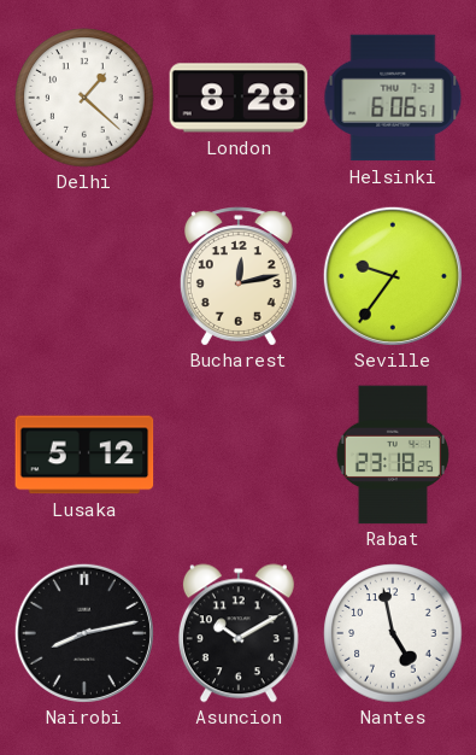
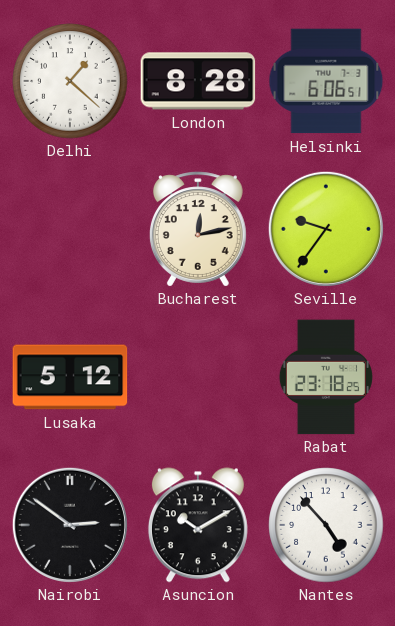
Nairobi: 8:13 -> 2:51 (70, 525)
Nantes: 4:58 -> 4:53 (326, 525)
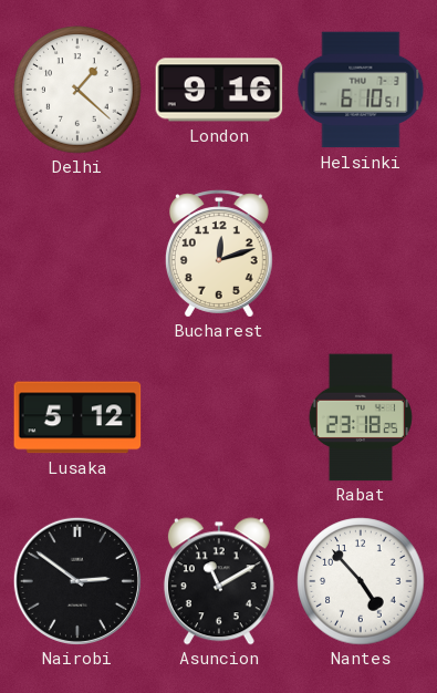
London: 8:28 -> 9:16 (219, 90)
Helsinki: 6:06 -> 6:10 (361, 90)
Bucharest: 12:13 -> 12:12 (219, 254)
Seville: 9:36 -> none (326, 229)
Asuncion: 10:10 -> 11:10 (219, 581)
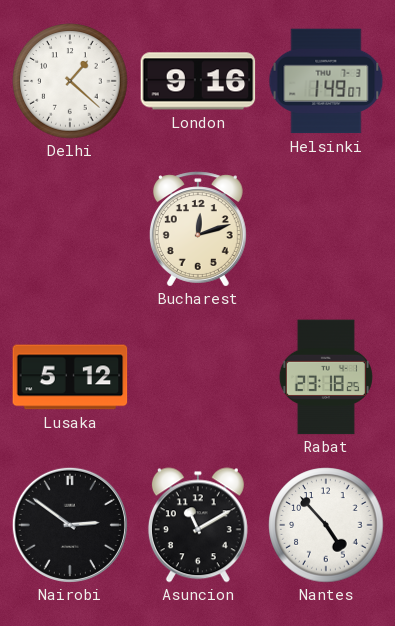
Helsinki: 6:10 -> 1:49 (326, 81)
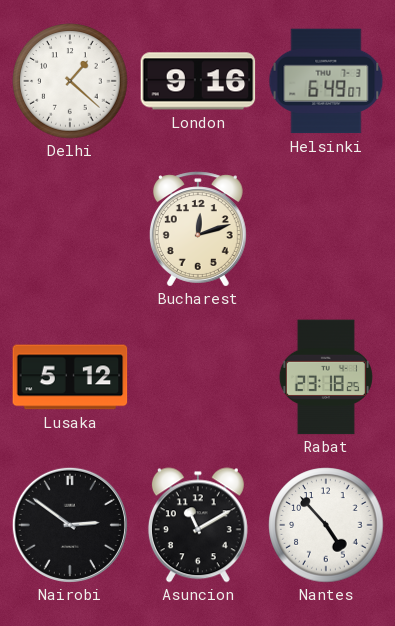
Helsinki: 1:49 -> 6:49 (326, 81)
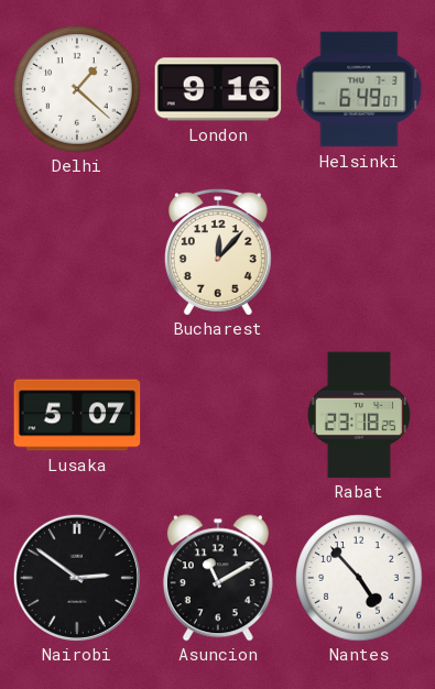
Bucharest: 12:12 -> 12:07 (218, 252)
Lusaka: 5:12 -> 5:07 (77, 415)
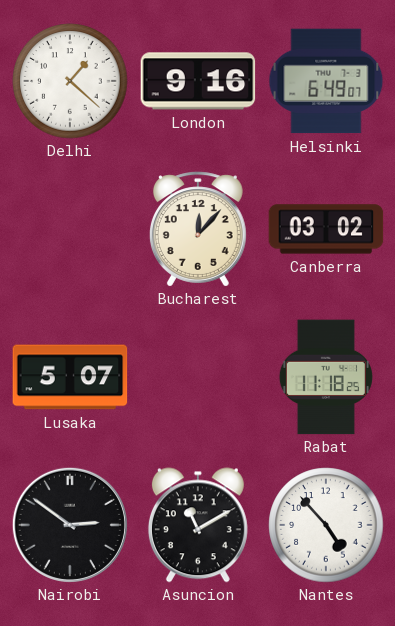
Canberra: none -> 03:02 (326, 229)
Rabat: 23:18 -> 11:18 (326, 377)
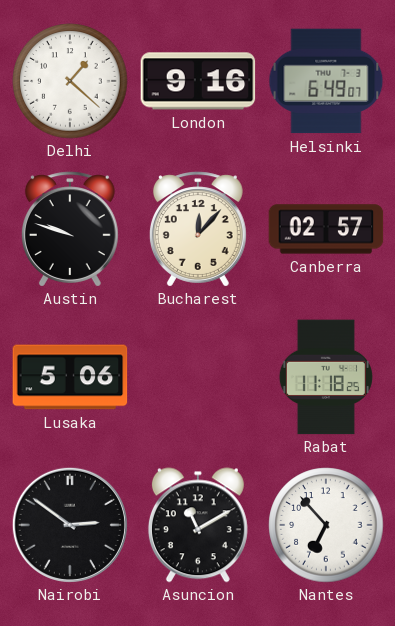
Austin: none -> 9:48 (70, 229)
Canberra: 03:02 -> 02:57 (326, 229)
Lusaka: 5:07 -> 5:06 (70, 377)
Nantes: 4:53 -> 6:53 (326, 525)
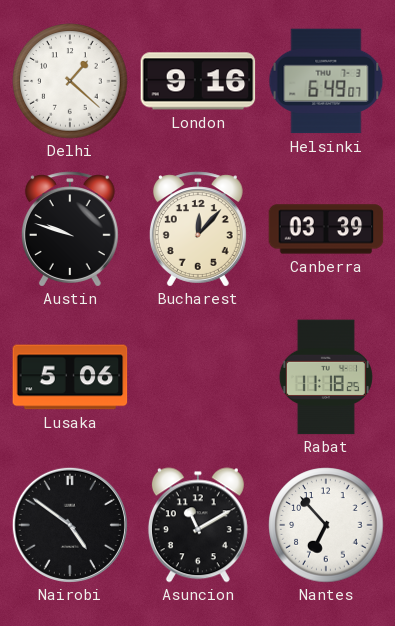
Canberra: 02:57 -> 03:39 (326, 229)
Nairobi: 2:51 -> 4:51 (70, 525)
